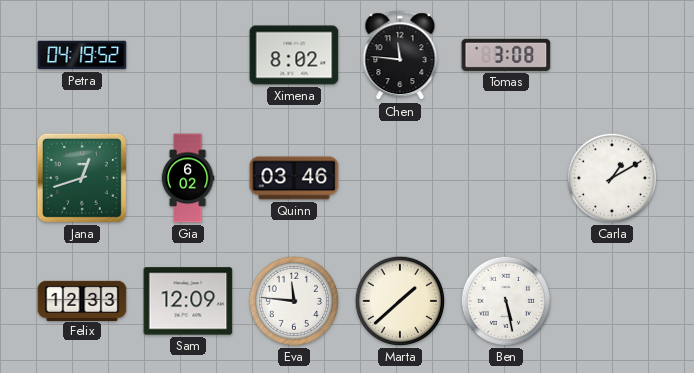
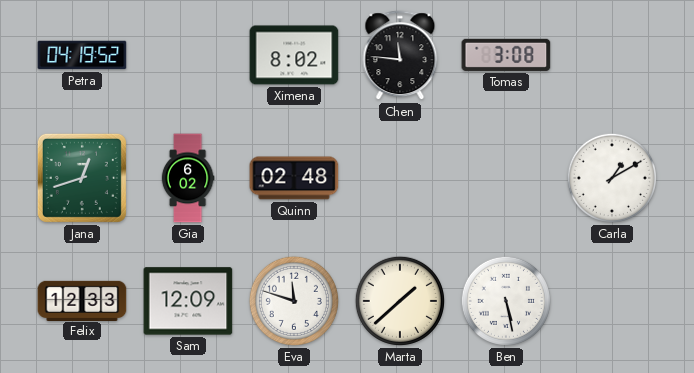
Quinn: 03:46 -> 02:48 (294, 178)
Eva: 11:46 -> 11:48 (294, 301)
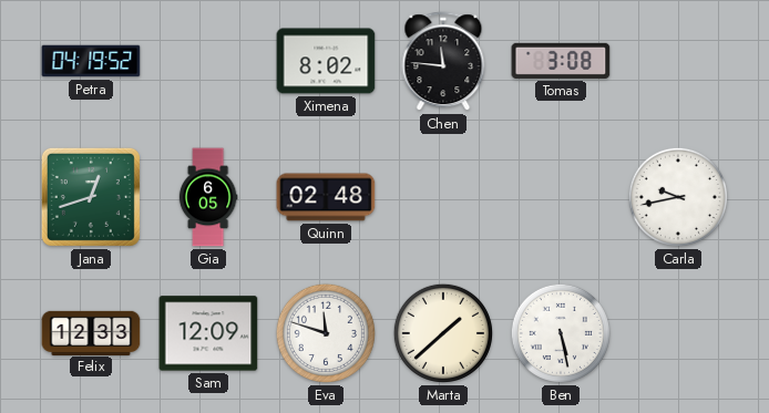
Gia: 6:02 -> 6:05 (208, 197)
Carla: 1:10 -> 9:43 (678, 197)
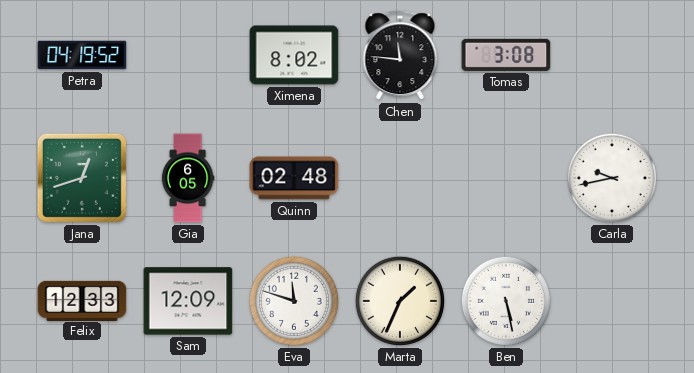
Marta: 1:38 -> 1:34 (400, 301)
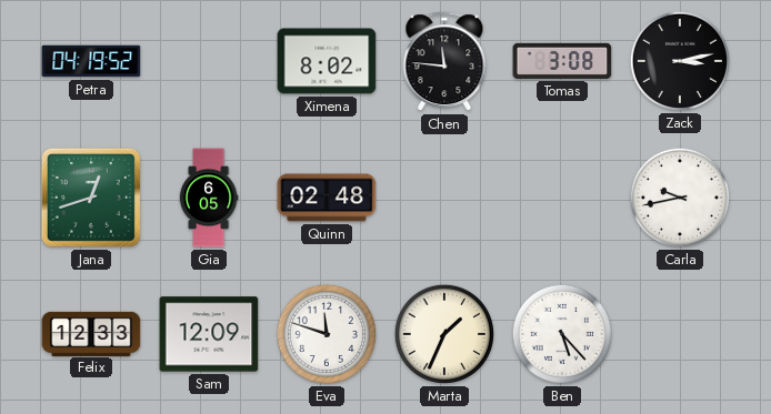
Zack: none -> 3:13 (680, 61)
Ben: 5:28 -> 5:23 (562, 334)
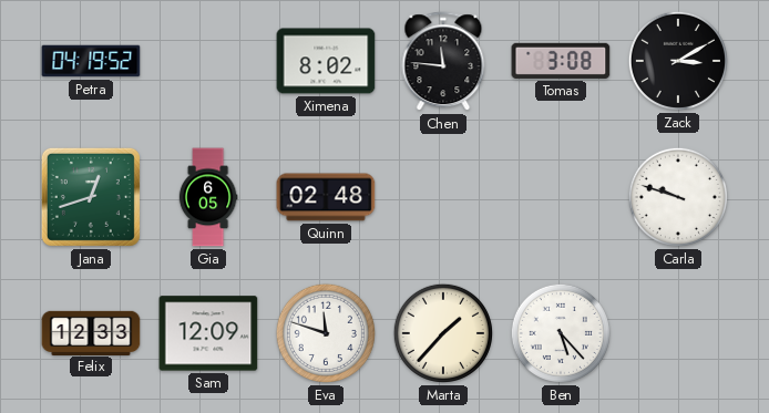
Zack: 3:13 -> 3:10 (678, 61)
Carla: 9:43 -> 9:48 (678, 197)
Marta: 1:34 -> 1:37 (443, 333)
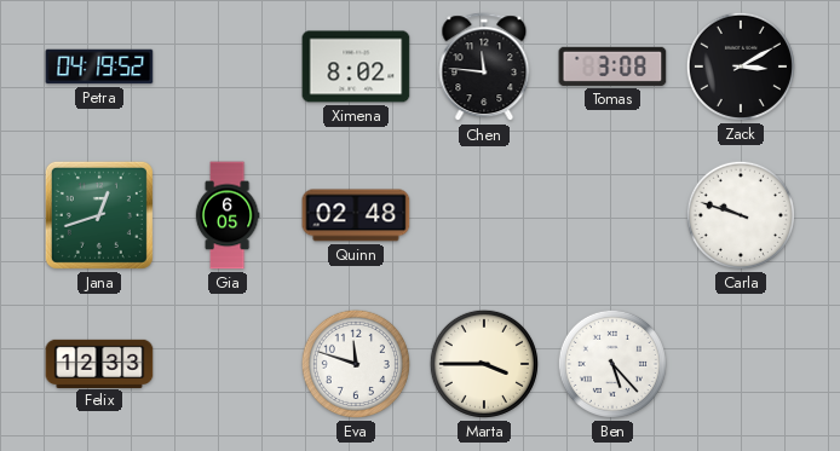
Sam: 12:09 -> none (208, 333)
Marta: 1:37 -> 3:45 (484, 364)
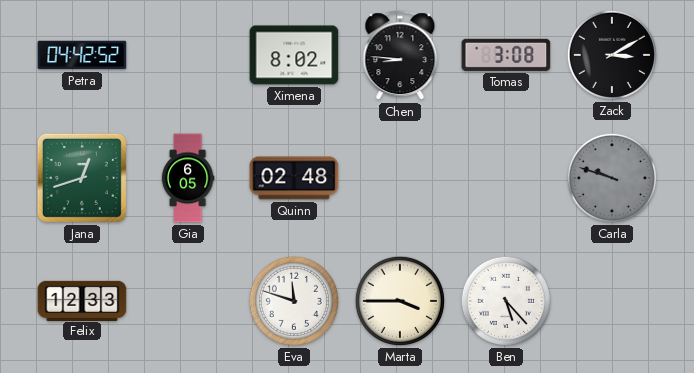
Petra: 04:19 -> 04:42 (82, 55)
Chen: 11:46 -> 8:46 (400, 56)
Carla dial: white -> grey (612, 178)
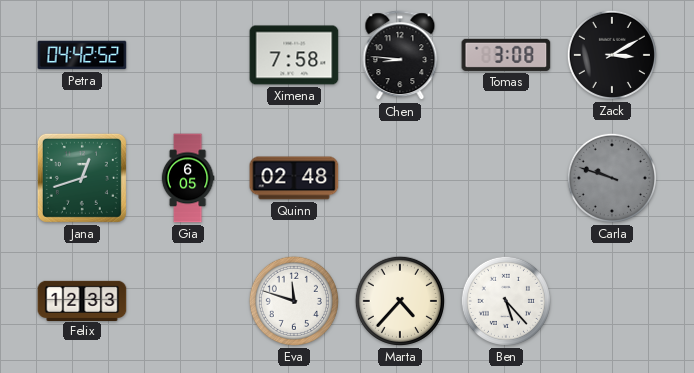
Ximena: 8:02 -> 7:58 (294, 55)
Marta: 3:45 -> 4:37 (400, 301)
